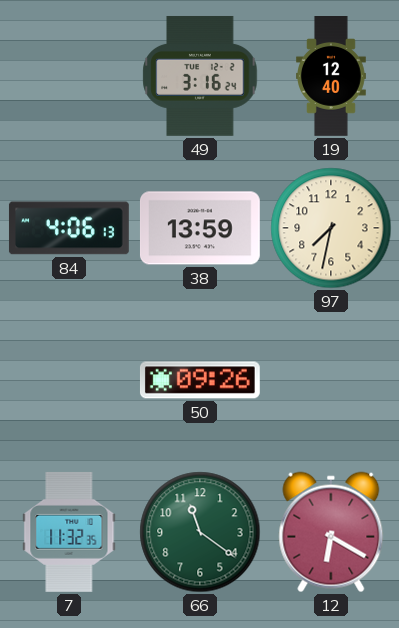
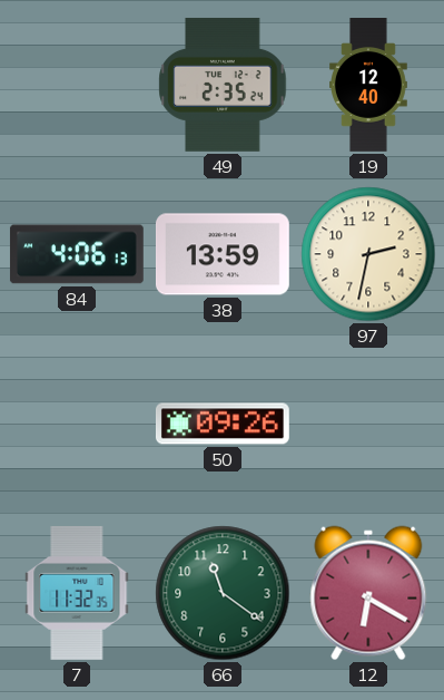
49: 3:16 -> 2:35 (223, 85)
97: 7:32 -> 2:32 (368, 254)
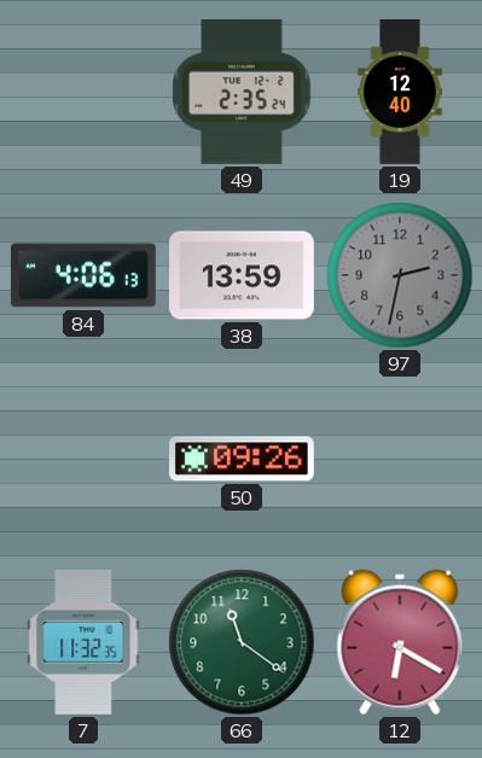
97 dial: cream -> grey (400, 275)
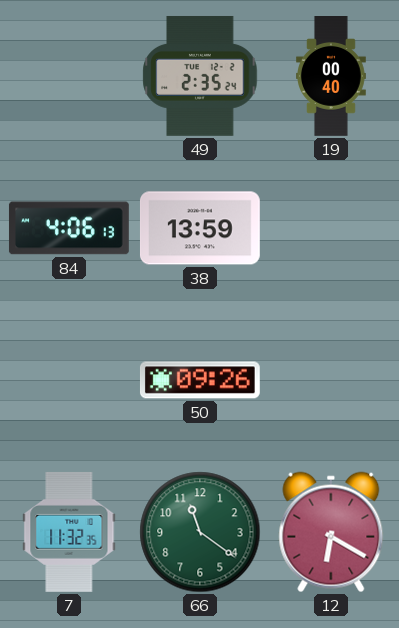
19: 12:40 -> 00:40 (332, 77)
97: 2:32 -> none (400, 275)
